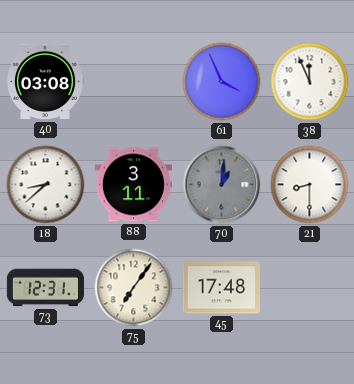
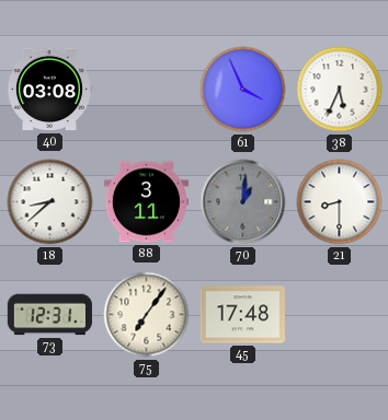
38: 11:56 -> 5:34 (340, 90)
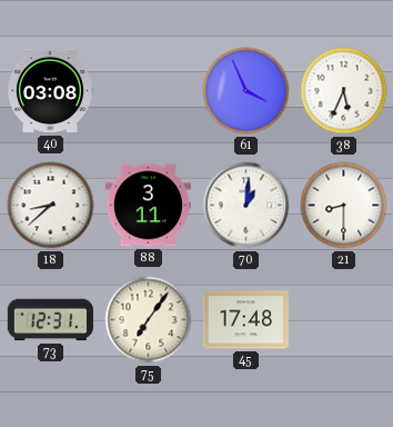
70 dial: grey -> white (246, 206)
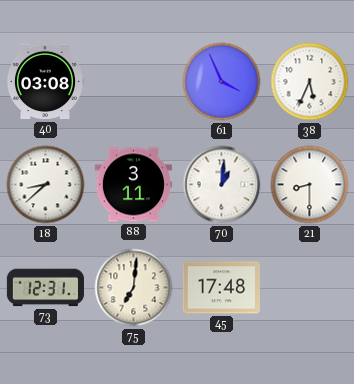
75: 7:06 -> 7:01 (134, 288)
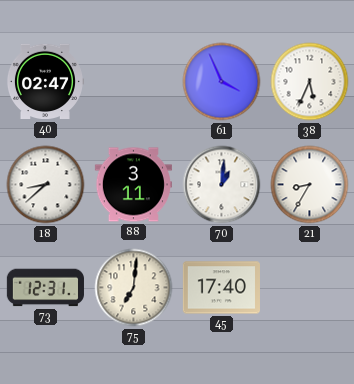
40: 03:08 -> 02:47 (45, 82)
21: 8:30 -> 8:35 (310, 185)
45: 17:48 -> 17:40 (221, 288)
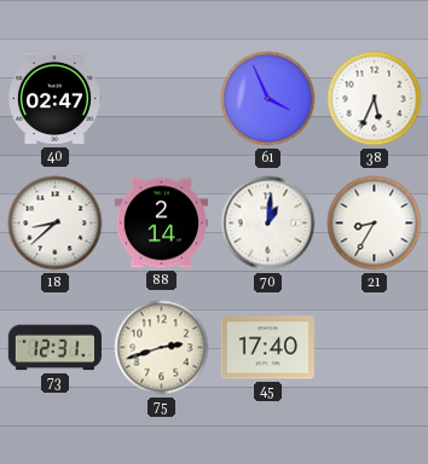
88: 3:11 -> 2:14 (161, 224)
75: 7:01 -> 2:42 (162, 348)
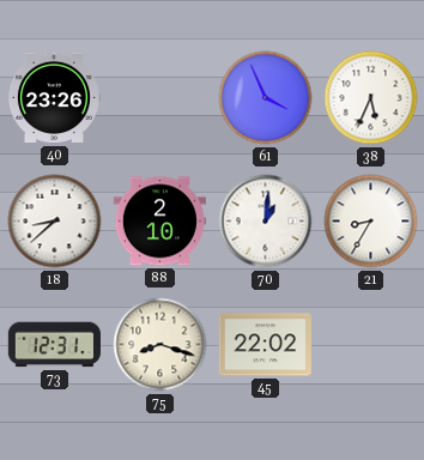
40: 02:47 -> 23:26 (54, 98)
88: 2:14 -> 2:10 (159, 222)
75: 2:42 -> 8:18 (160, 345)
45: 17:40 -> 22:02 (265, 345)
